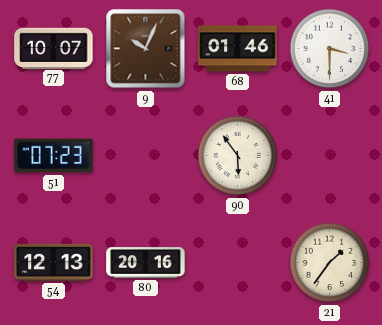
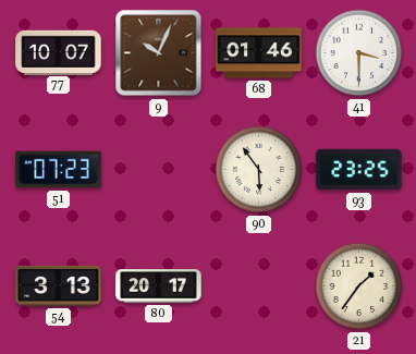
93: none -> 23:25 (359, 170)
54: 12:13 -> 3:13 (59, 285)
80: 20:16 -> 20:17 (159, 286)
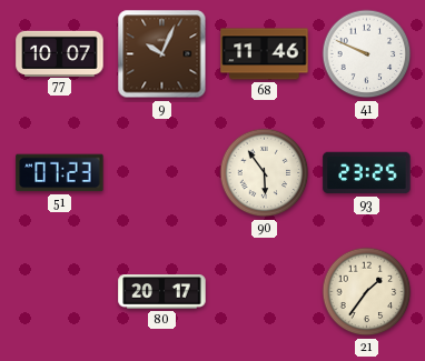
68: 01:46 -> 11:46 (265, 54)
41: 3:30 -> 9:49 (367, 54)
54: 3:13 -> none (59, 285)
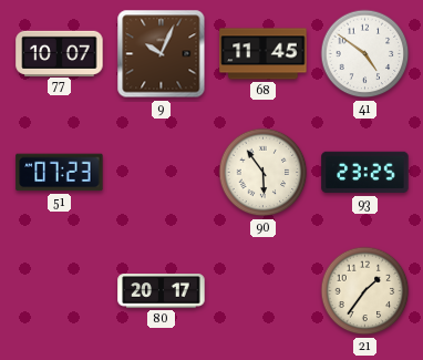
68: 11:46 -> 11:45 (264, 54)
41: 9:49 -> 4:51 (365, 54)
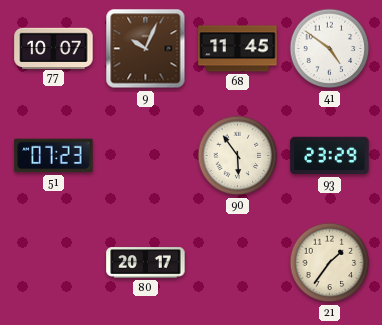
93: 23:25 -> 23:29 (330, 156)
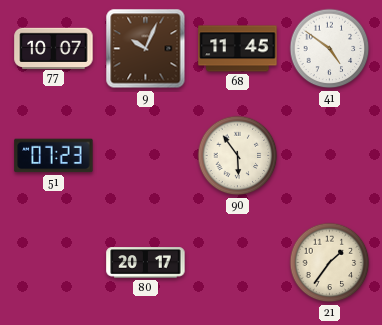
93: 23:29 -> none (330, 156)
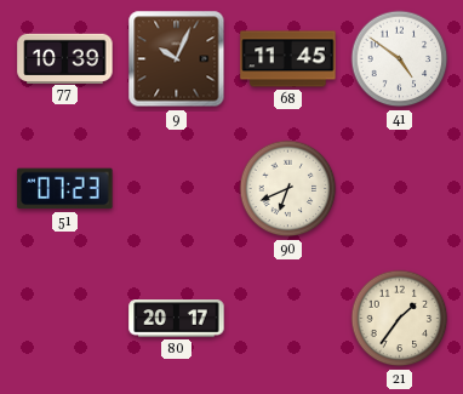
77: 10:07 -> 10:39 (65, 58)
90: 5:54 -> 6:41 (288, 189)
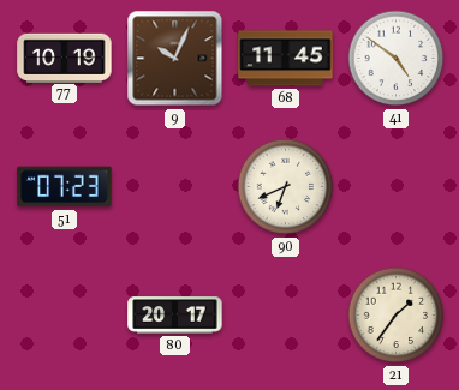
77: 10:39 -> 10:19 (65, 58)
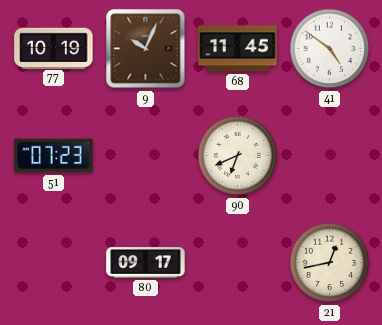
80: 20:17 -> 09:17 (146, 263)
21: 1:36 -> 12:43 (330, 263)
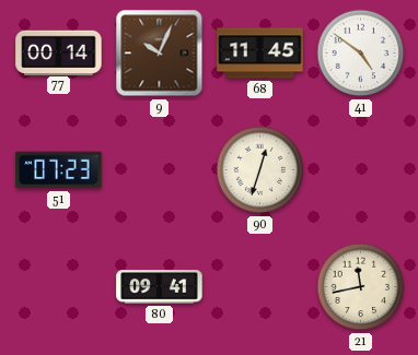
77: 10:19 -> 00:14 (59, 52)
90: 6:41 -> 12:33 (260, 170)
80: 09:17 -> 09:41 (160, 287)
21: 12:43 -> 11:43 (361, 287)
